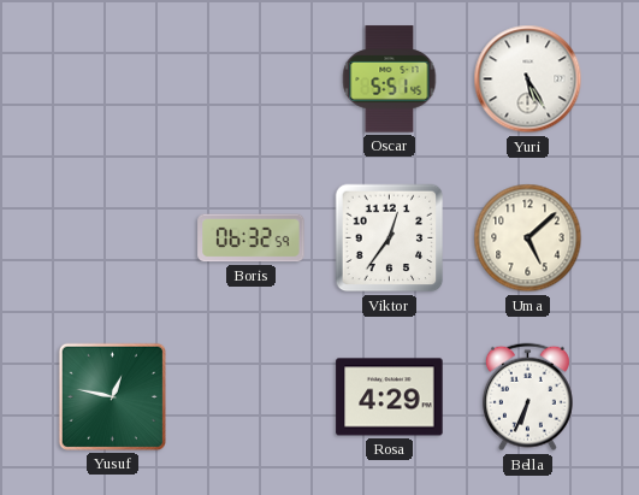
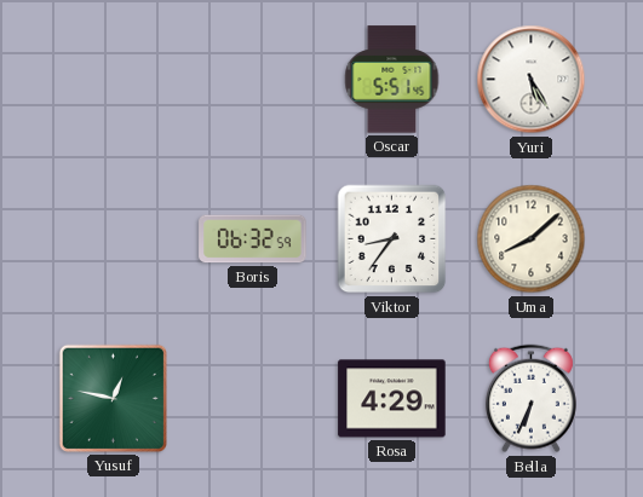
Viktor: 12:36 -> 8:36 (392, 239)
Uma: 5:08 -> 8:08 (532, 239)
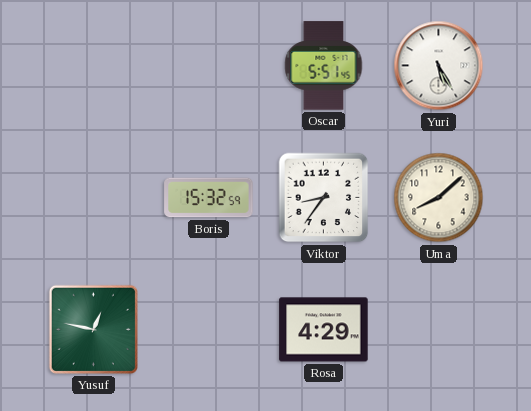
Boris: 06:32 -> 15:32 (209, 198)
Bella: 6:34 -> none (530, 399)
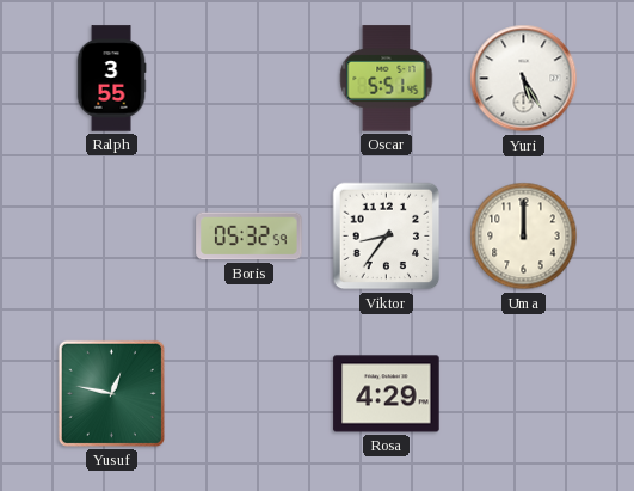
Ralph: none -> 3:55 (111, 79)
Boris: 15:32 -> 05:32 (250, 237)
Uma: 8:08 -> 12:00 (524, 237)
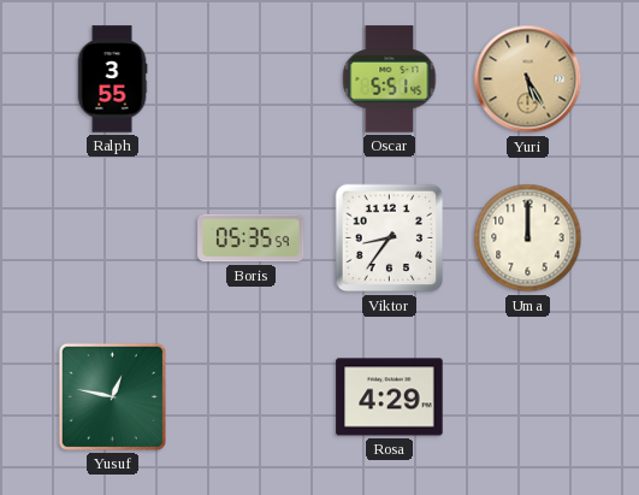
Yuri dial: white -> champagne (528, 79)
Boris: 05:32 -> 05:35 (252, 238)
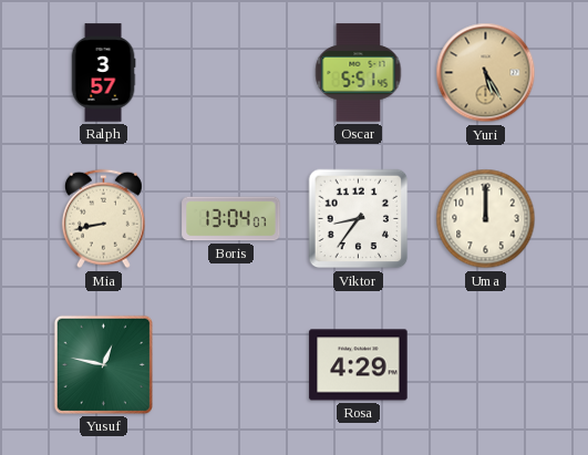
Ralph: 3:55 -> 3:57 (103, 73)
Mia: none -> 8:43 (103, 219)
Boris: 05:35 -> 13:04 (231, 219)
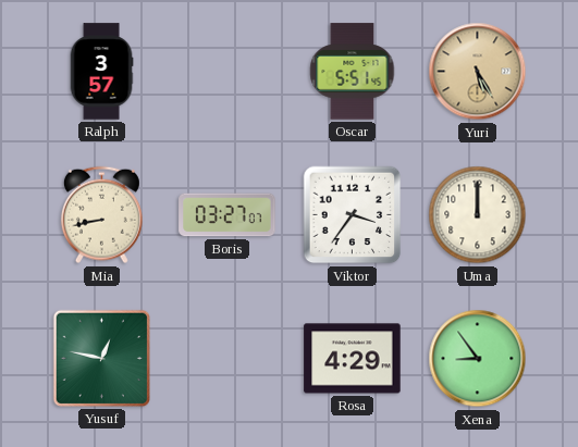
Boris: 13:04 -> 03:27 (227, 215)
Viktor: 8:36 -> 3:36 (353, 215)
Xena: none -> 8:54 (478, 359)
